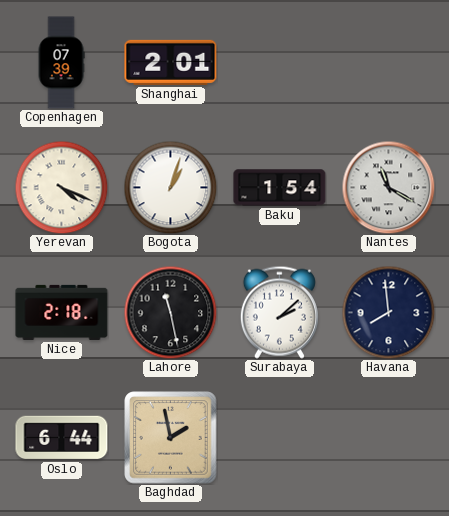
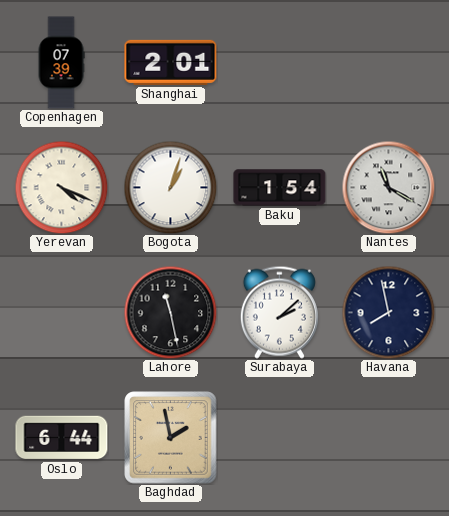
Nice: 2:18 -> none (62, 312)
Havana: 7:59 -> 7:58 (388, 312)
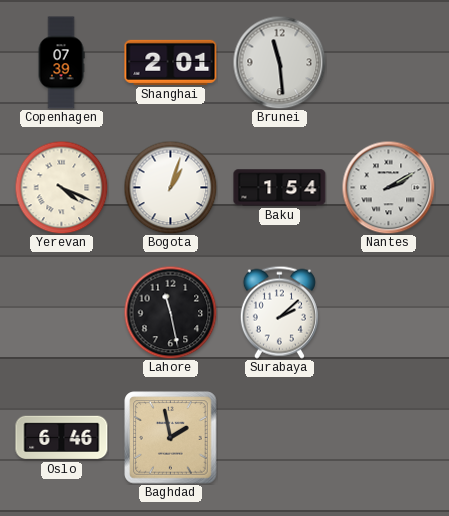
Brunei: none -> 11:29 (279, 62)
Nantes: 11:20 -> 2:10 (388, 187)
Havana: 7:58 -> none (388, 312)
Oslo: 6:44 -> 6:46 (62, 438)
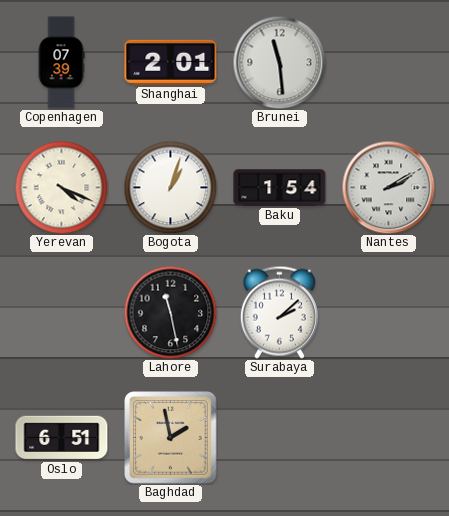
Oslo: 6:46 -> 6:51 (62, 438)
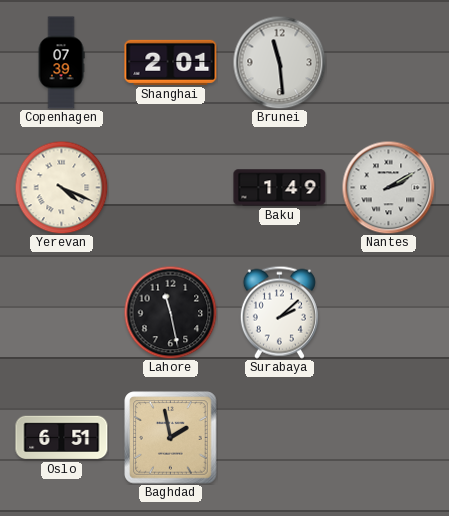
Bogota: 1:03 -> none (170, 187)
Baku: 1:54 -> 1:49 (280, 188)
